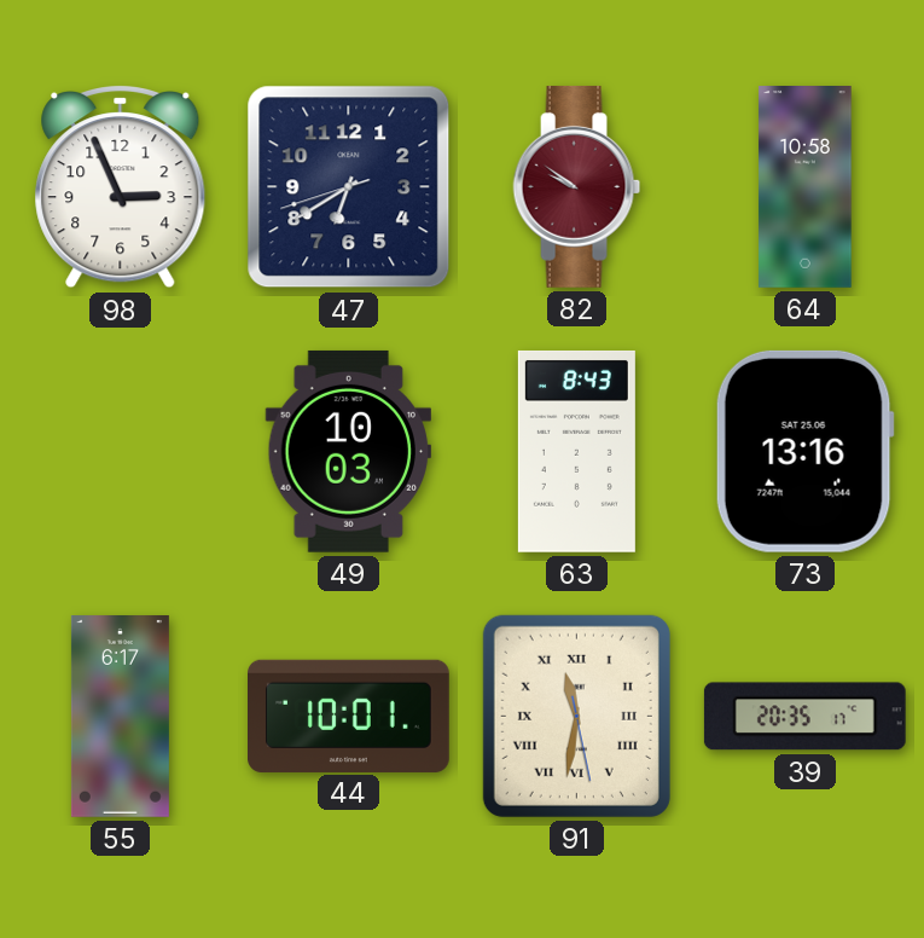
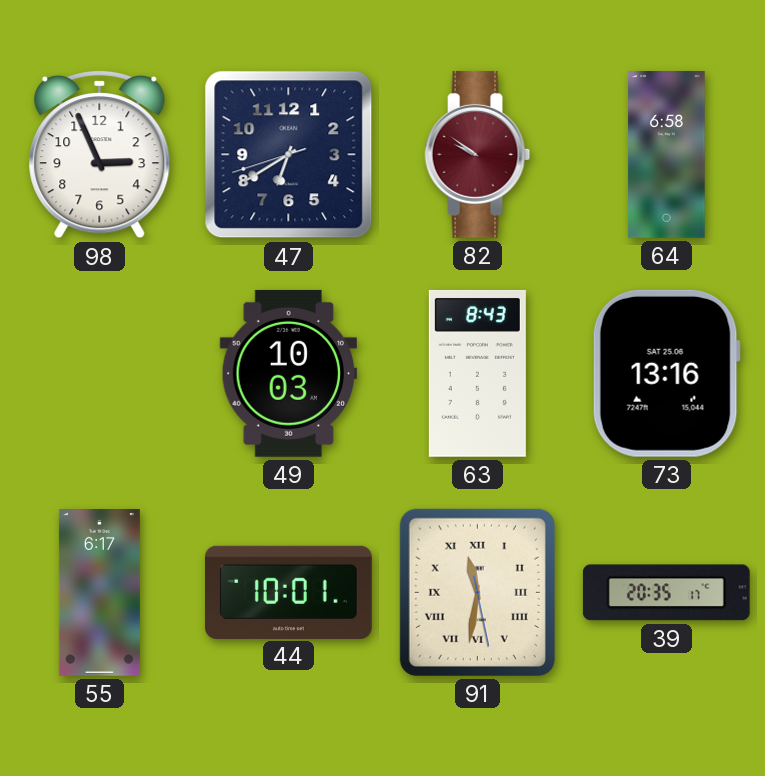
64: 10:58 -> 6:58 (667, 155)
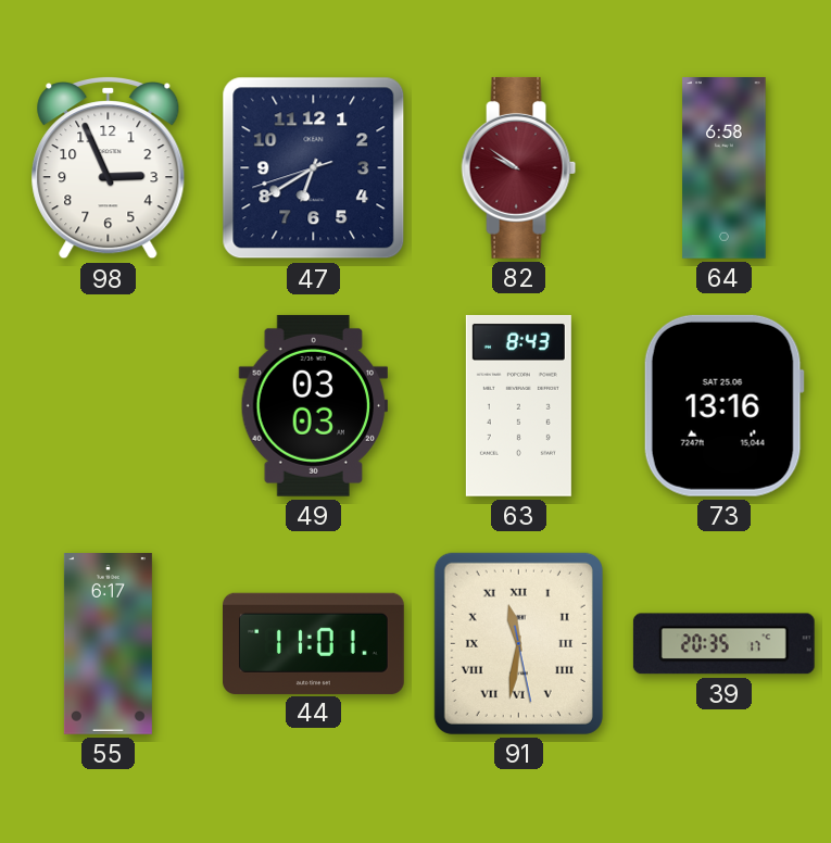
49: 10:03 -> 03:03 (314, 405)
44: 10:01 -> 11:01 (314, 643)
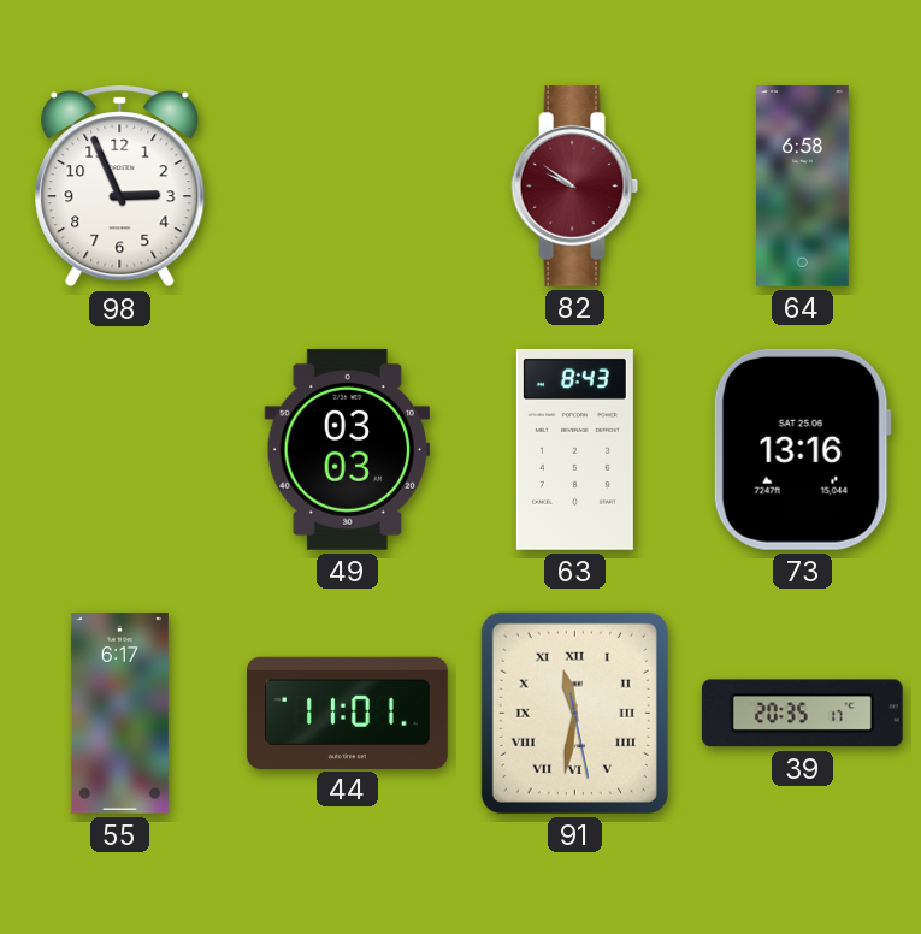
47: 6:39 -> none (314, 168)
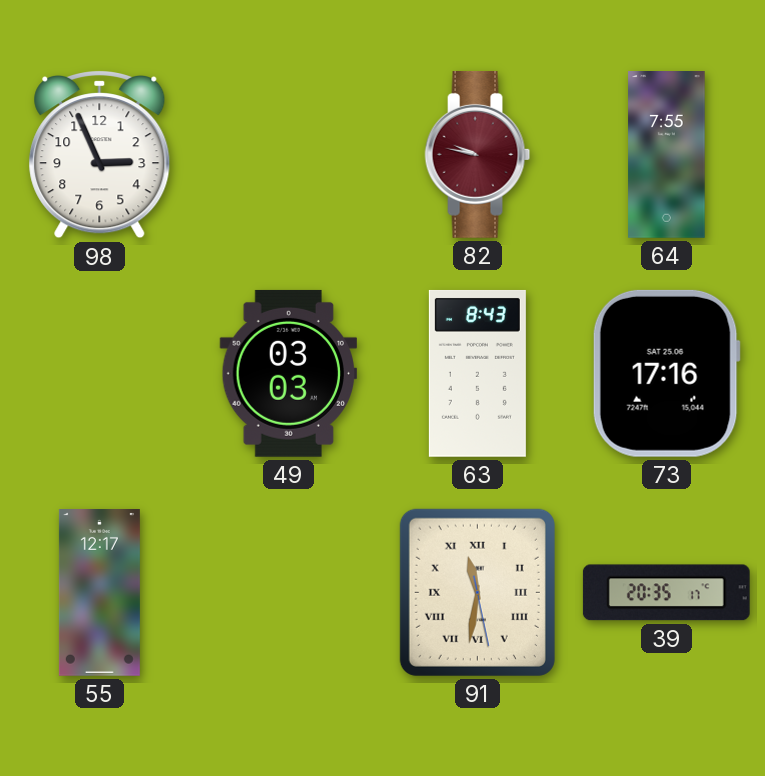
82: 9:51 -> 9:47 (478, 154)
64: 6:58 -> 7:55 (667, 155)
73: 13:16 -> 17:16 (666, 373)
55: 6:17 -> 12:17 (99, 593)
44: 11:01 -> none (348, 713)
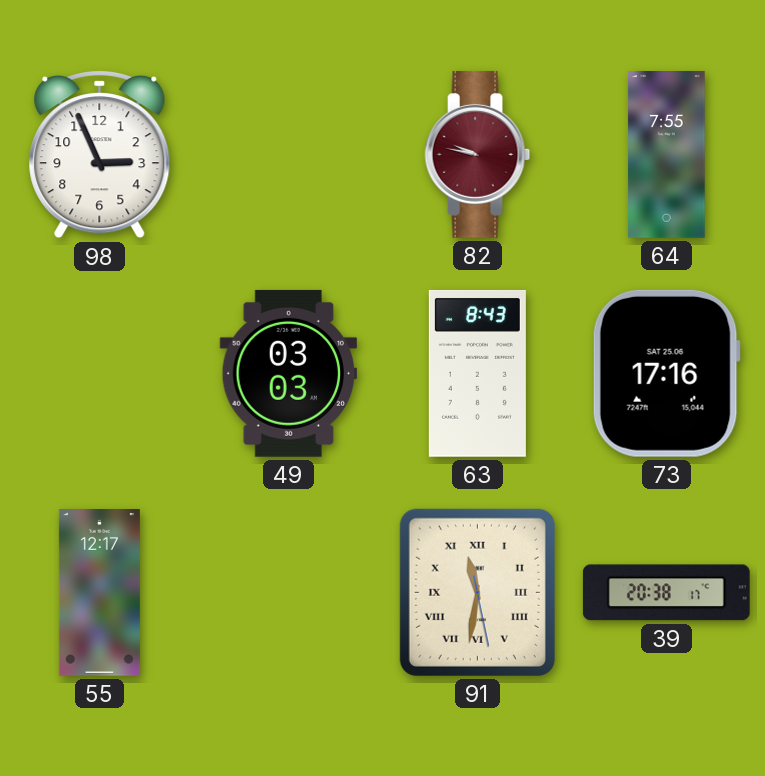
39: 20:35 -> 20:38 (666, 593)
